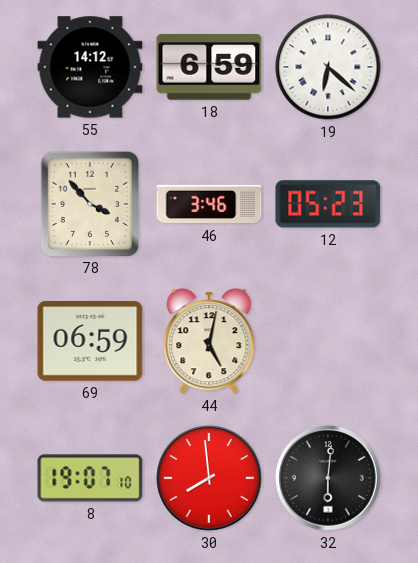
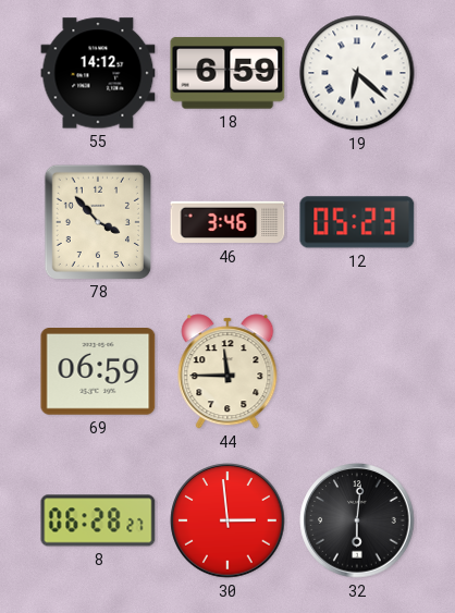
44: 5:02 -> 11:45 (228, 371)
8: 19:07 -> 06:28 (98, 520)
30: 7:59 -> 2:59 (228, 520)
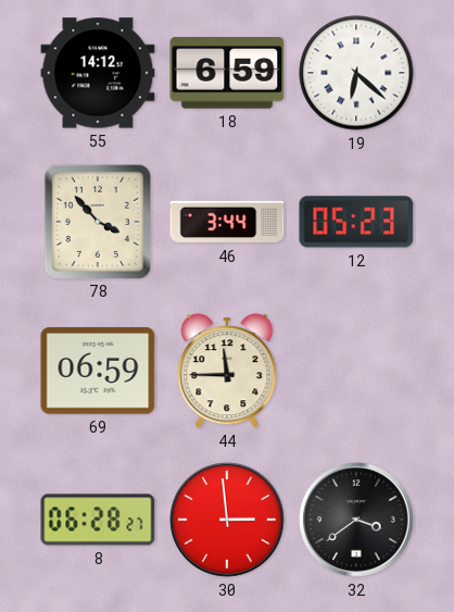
46: 3:46 -> 3:44 (227, 222)
32: 6:01 -> 3:39 (356, 520)
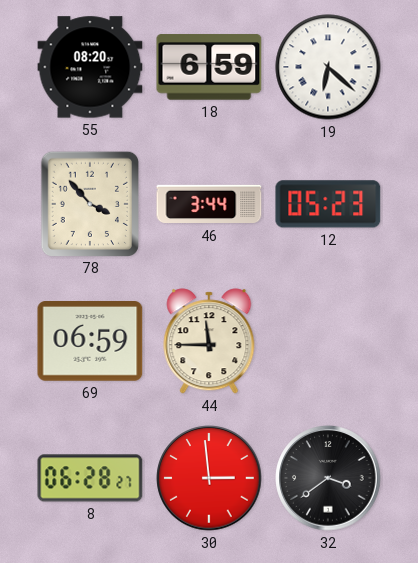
55: 14:12 -> 08:20 (90, 67)
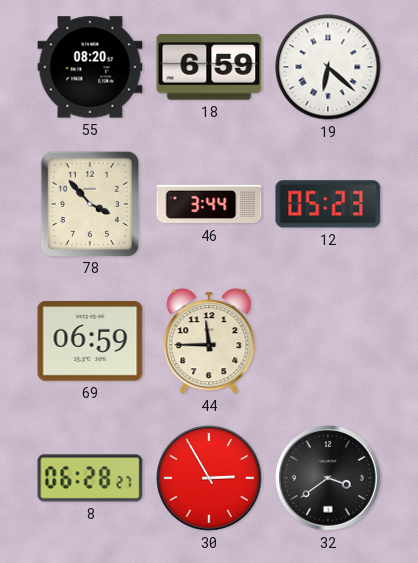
30: 2:59 -> 2:55 (209, 478)
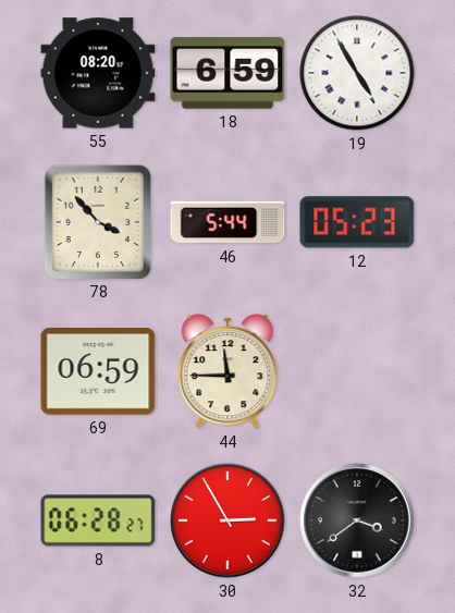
19: 6:22 -> 4:55 (357, 73)
46: 3:44 -> 5:44 (228, 222)
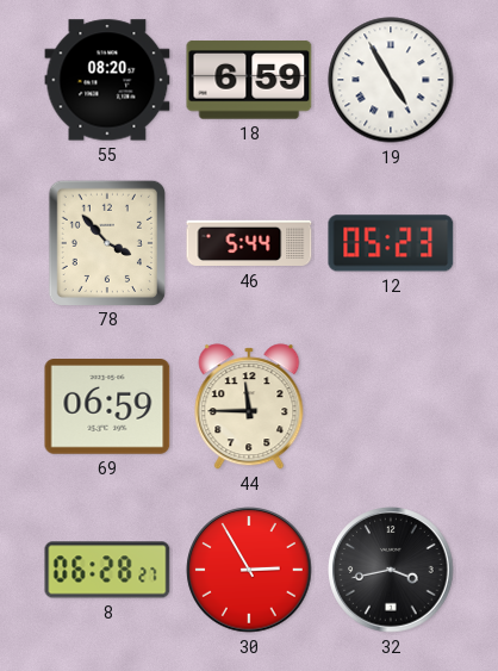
32: 3:39 -> 3:43 (391, 570)
